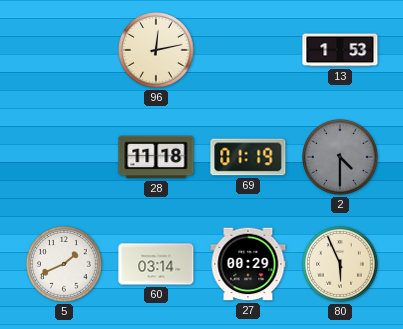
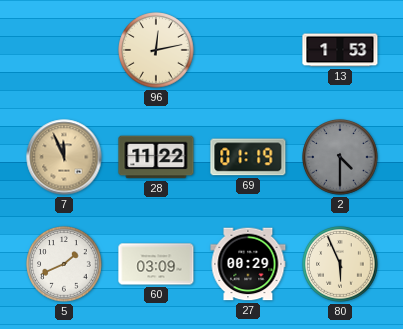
7: none -> 11:56 (64, 157)
28: 11:18 -> 11:22 (156, 157)
60: 03:14 -> 03:09 (156, 264)
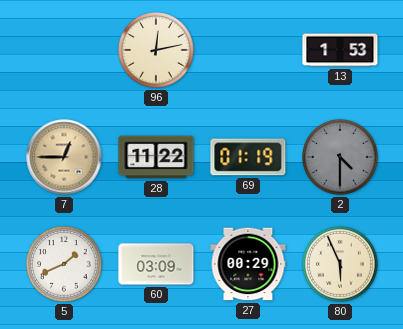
7: 11:56 -> 12:45 (64, 157)
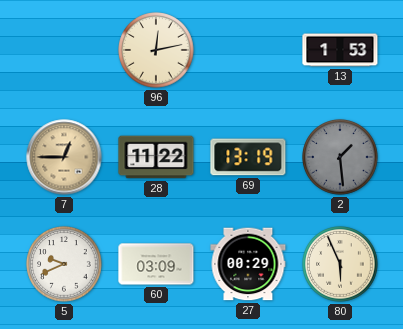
69: 01:19 -> 13:19 (248, 157)
2: 4:30 -> 1:29 (340, 157)
5: 1:41 -> 9:41 (64, 264)
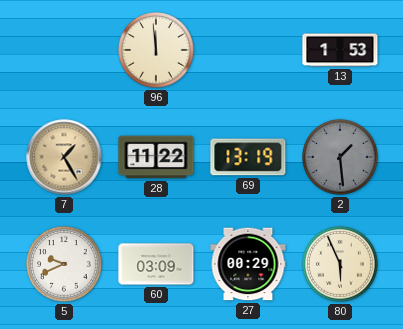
96: 12:13 -> 11:59 (156, 50)
7: 12:45 -> 1:25 (64, 157)
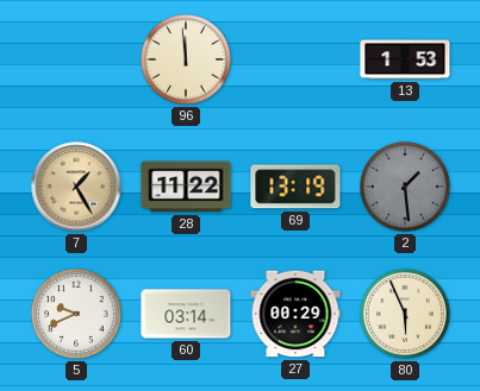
60: 03:09 -> 03:14 (186, 314)
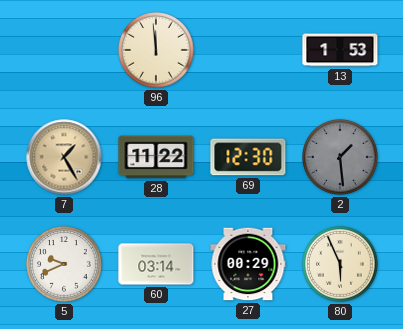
69: 13:19 -> 12:30 (248, 157)
